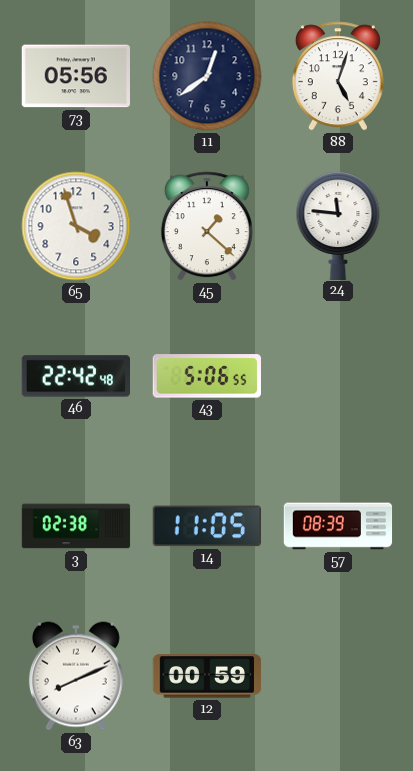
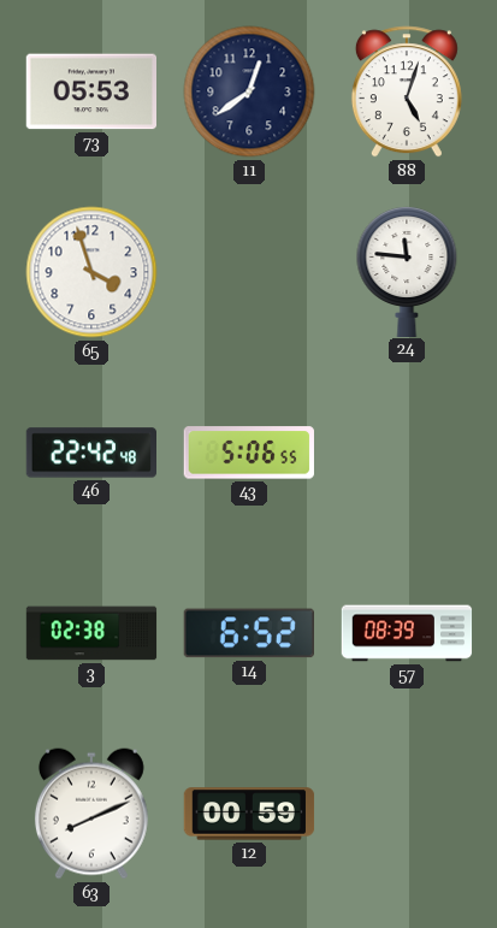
73: 05:56 -> 05:53 (90, 91)
45: 1:22 -> none (207, 226)
14: 11:05 -> 6:52 (249, 633)
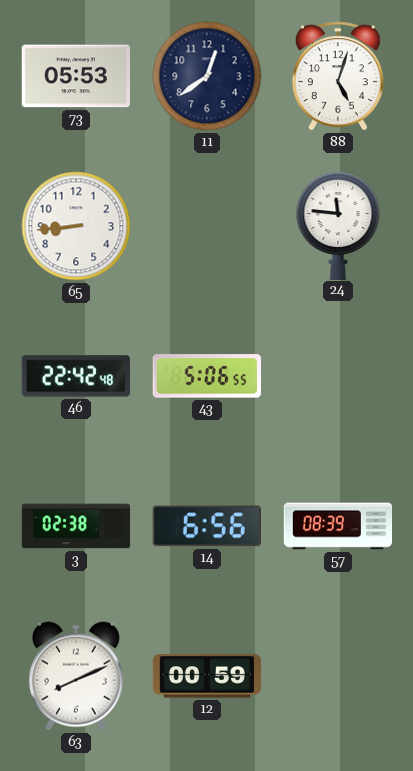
65: 3:57 -> 8:44 (76, 226)
14: 6:52 -> 6:56 (207, 526)
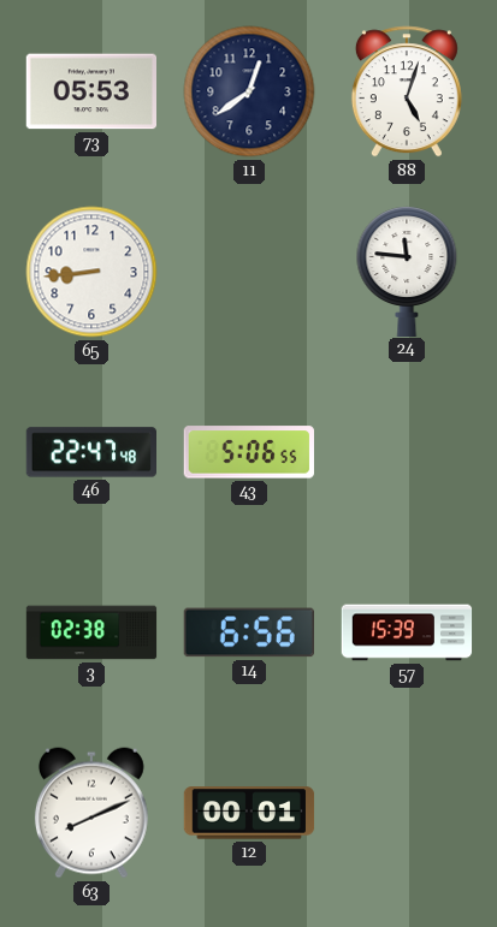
46: 22:42 -> 22:47 (90, 452)
57: 08:39 -> 15:39 (407, 632)
12: 00:59 -> 00:01 (249, 813)
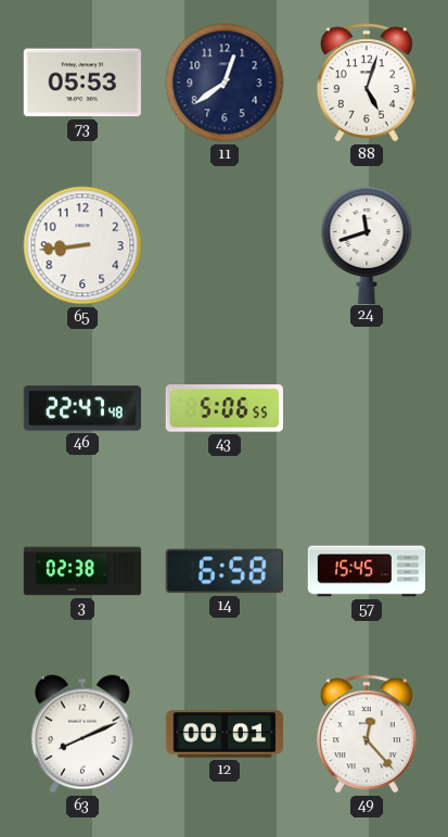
24: 11:46 -> 11:42 (367, 244)
14: 6:56 -> 6:58 (225, 571)
57: 15:39 -> 15:45 (367, 571)
49: none -> 12:23 (367, 734)
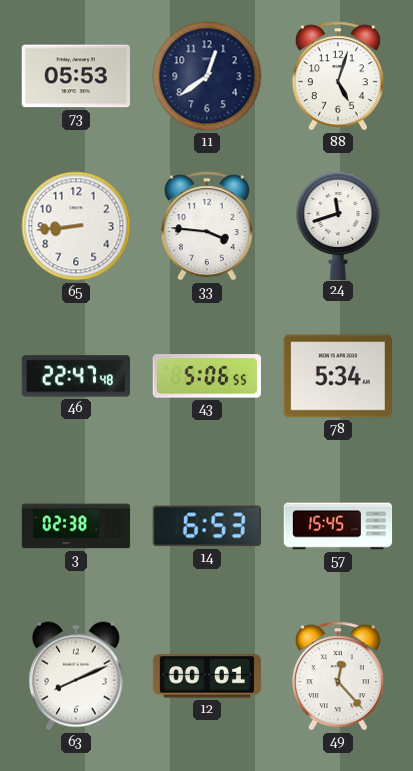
33: none -> 3:46 (207, 226)
78: none -> 5:34 (337, 376)
14: 6:58 -> 6:53 (207, 526)
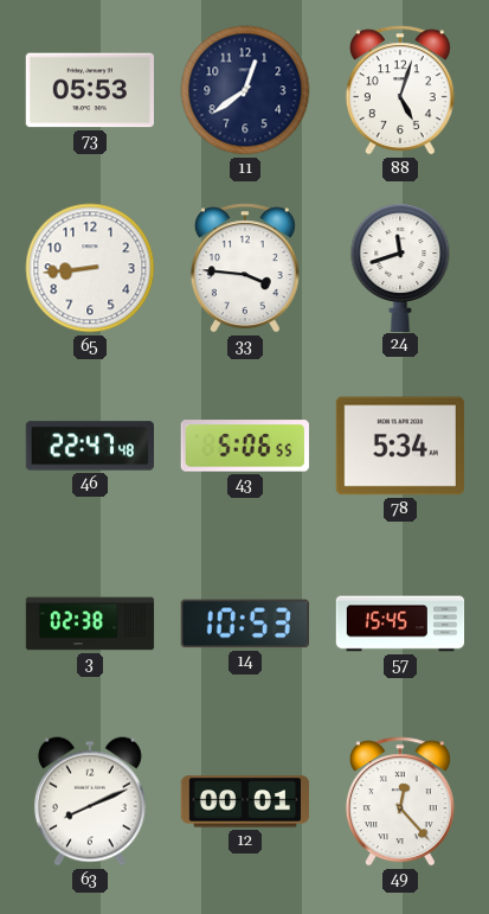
14: 6:53 -> 10:53 (245, 624)
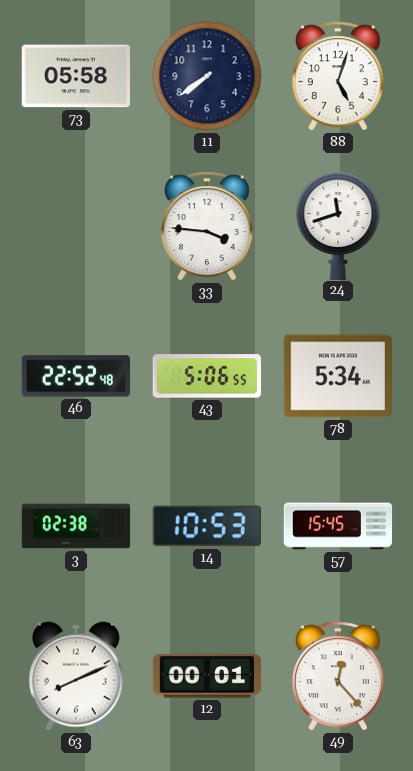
73: 05:53 -> 05:58 (75, 76)
11: 12:39 -> 7:39 (207, 76)
65: 8:44 -> none (90, 268)
46: 22:47 -> 22:52 (75, 376)
